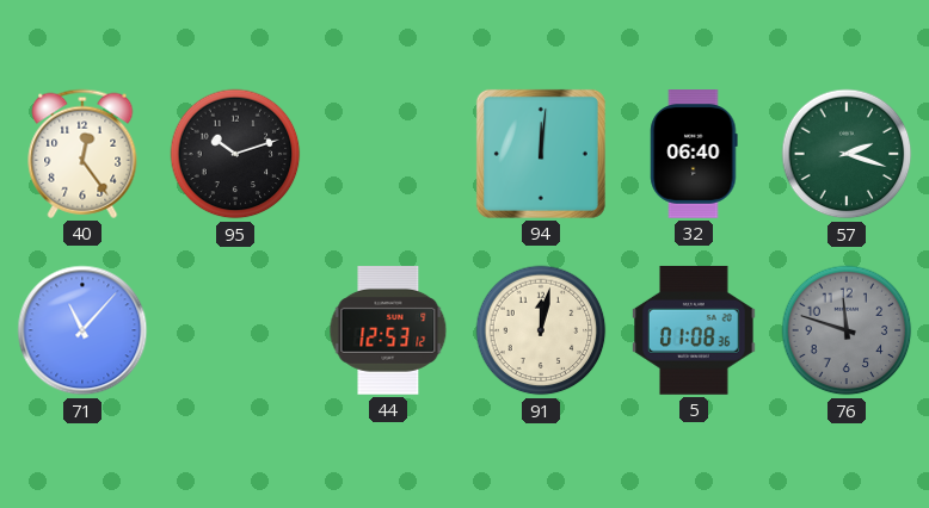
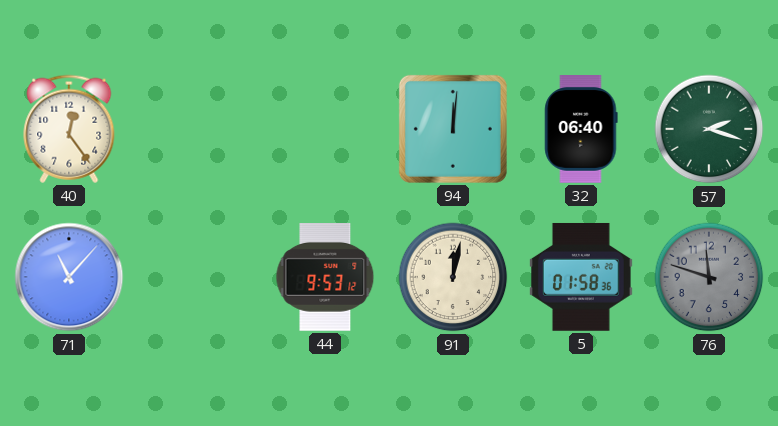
95: 10:12 -> none (235, 154)
44: 12:53 -> 9:53 (325, 278)
5: 01:08 -> 01:58 (582, 277)
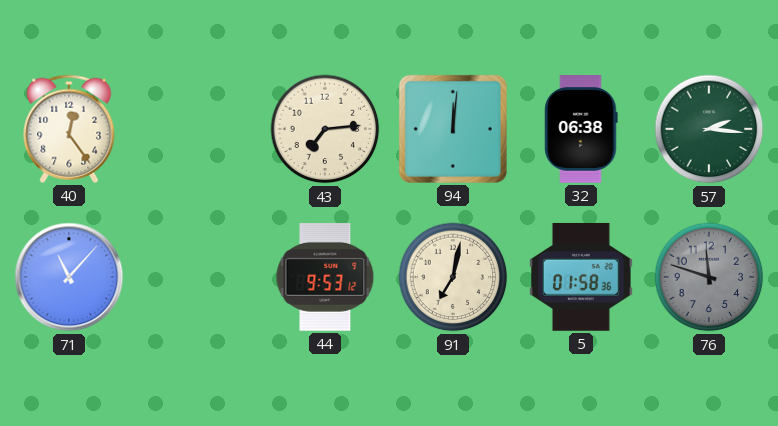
43: none -> 7:14 (325, 129)
32: 06:40 -> 06:38 (581, 130)
57: 2:18 -> 2:16 (709, 129)
91: 12:02 -> 7:02 (453, 277)
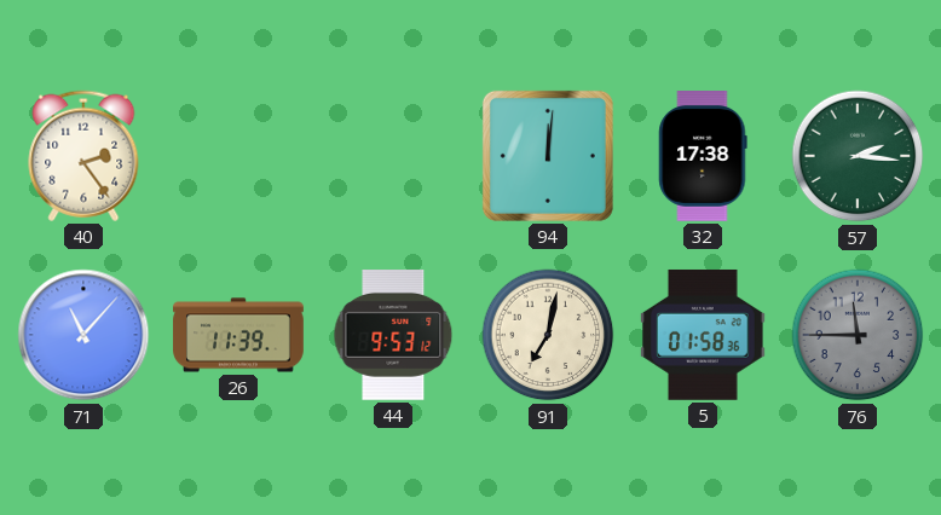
40: 12:24 -> 2:24 (83, 156)
43: 7:14 -> none (325, 129)
32: 06:38 -> 17:38 (703, 157)
26: none -> 11:39 (238, 335)
76: 11:48 -> 11:45 (858, 335)
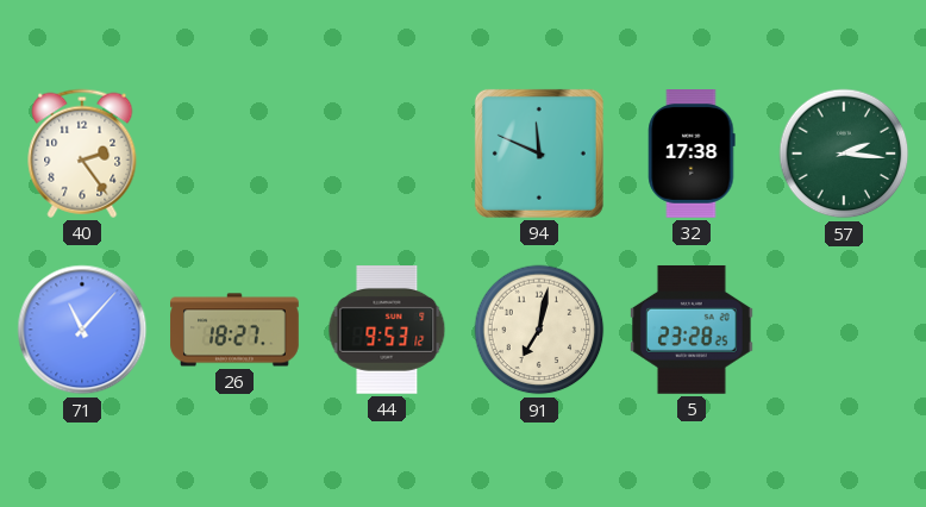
94: 12:01 -> 11:49 (539, 154)
26: 11:39 -> 18:27 (234, 330)
5: 01:58 -> 23:28 (693, 330)
76: 11:45 -> none (858, 335)
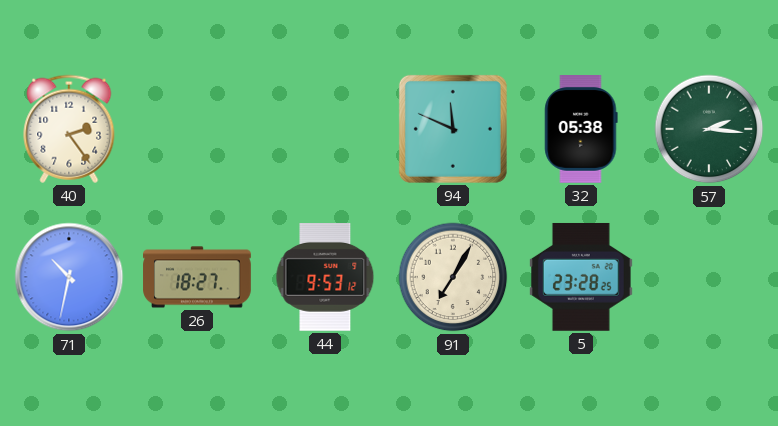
32: 17:38 -> 05:38 (581, 130)
71: 11:07 -> 10:32 (69, 277)
91: 7:02 -> 7:05 (453, 277)
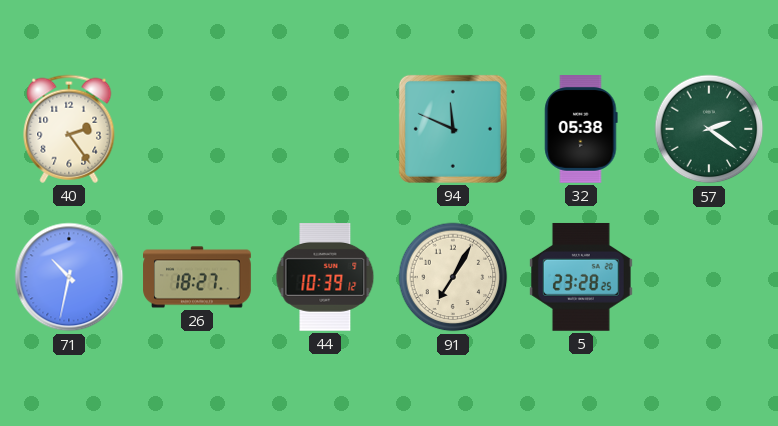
57: 2:16 -> 2:21 (709, 129)
44: 9:53 -> 10:39 (325, 278)
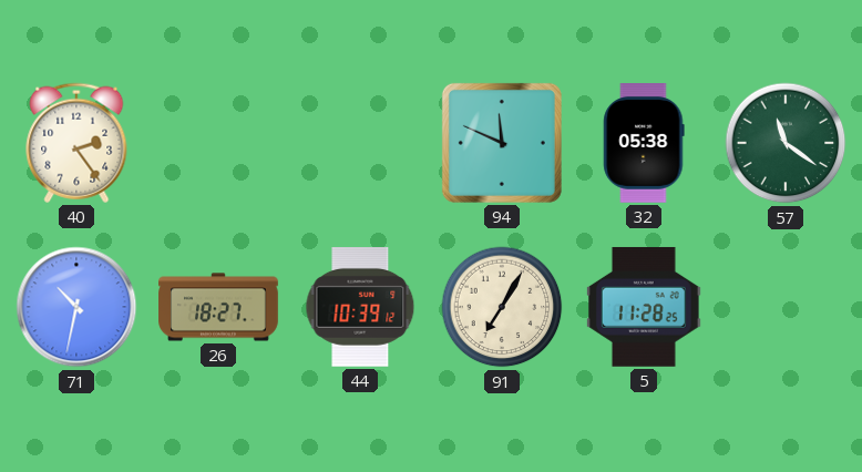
57: 2:21 -> 11:21 (786, 143)
5: 23:28 -> 11:28 (645, 307)
